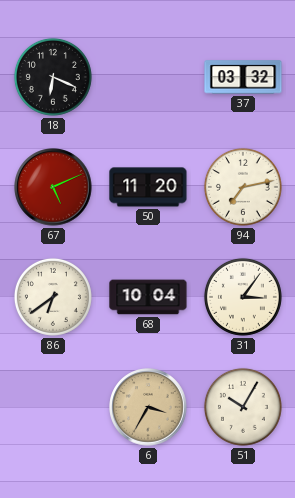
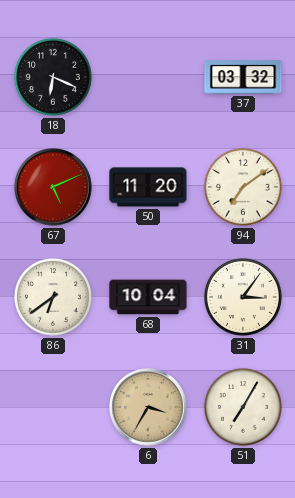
94: 7:13 -> 7:09 (243, 187)
51: 10:05 -> 7:05 (243, 407)
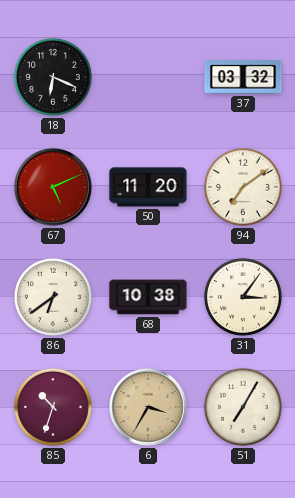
68: 10:04 -> 10:38 (148, 297)
85: none -> 10:33 (53, 407)
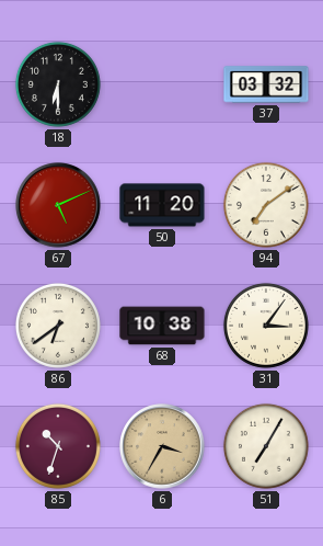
18: 6:19 -> 6:30 (58, 84)
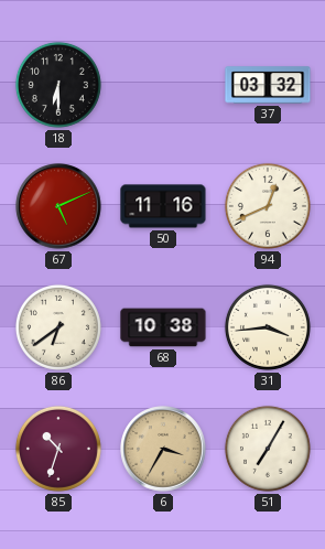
50: 11:20 -> 11:16 (163, 206)
94: 7:09 -> 12:41 (268, 206)
31: 3:06 -> 3:44 (268, 327)
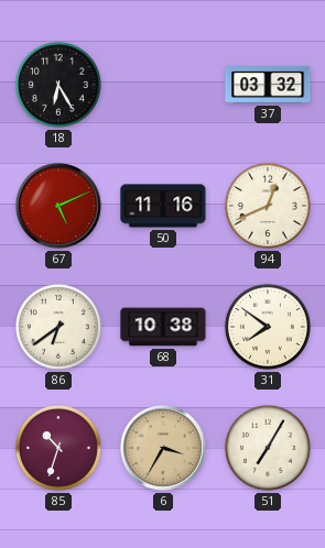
18: 6:30 -> 6:25 (58, 85)
31: 3:44 -> 7:51 (268, 327)
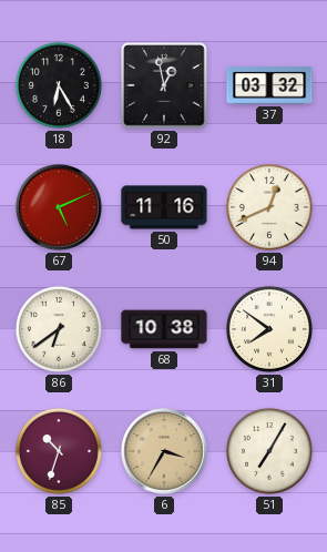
92: none -> 12:58 (164, 85)
